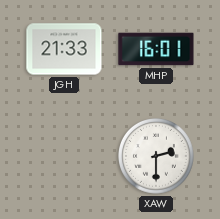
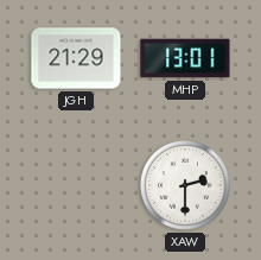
JGH: 21:33 -> 21:29 (76, 58)
MHP: 16:01 -> 13:01 (185, 58)
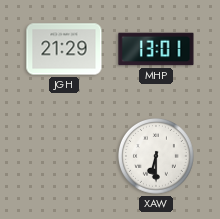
XAW: 2:30 -> 6:30 (157, 157)
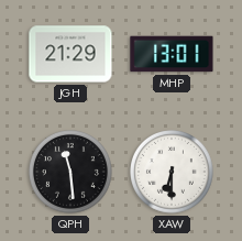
QPH: none -> 11:29 (71, 173)
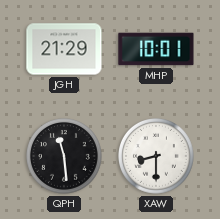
MHP: 13:01 -> 10:01 (156, 49)
XAW: 6:30 -> 8:30 (157, 157)
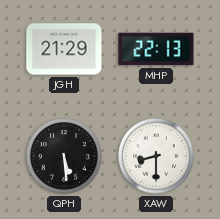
MHP: 10:01 -> 22:13 (156, 49)
QPH: 11:29 -> 5:29 (65, 157)
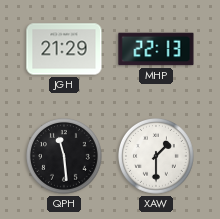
QPH: 5:29 -> 11:29 (65, 157)
XAW: 8:30 -> 1:30 (157, 157)
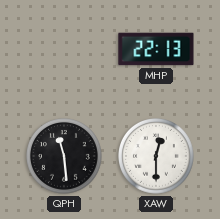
JGH: 21:29 -> none (64, 49)
XAW: 1:30 -> 12:30 (157, 157)
